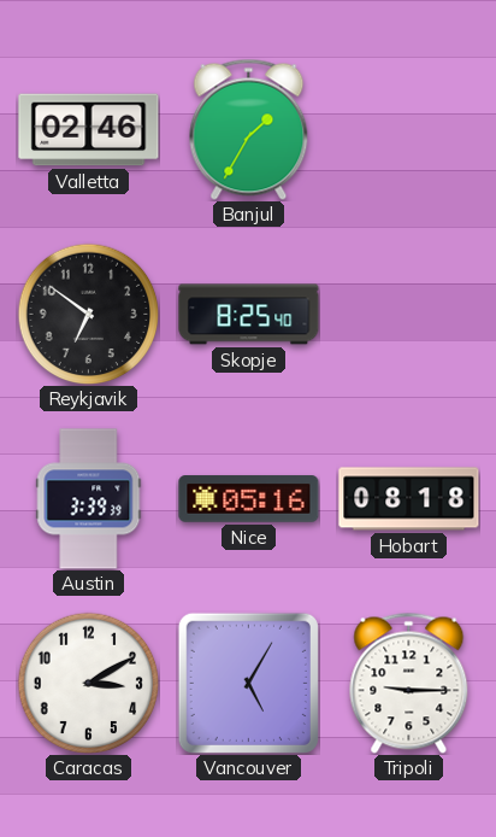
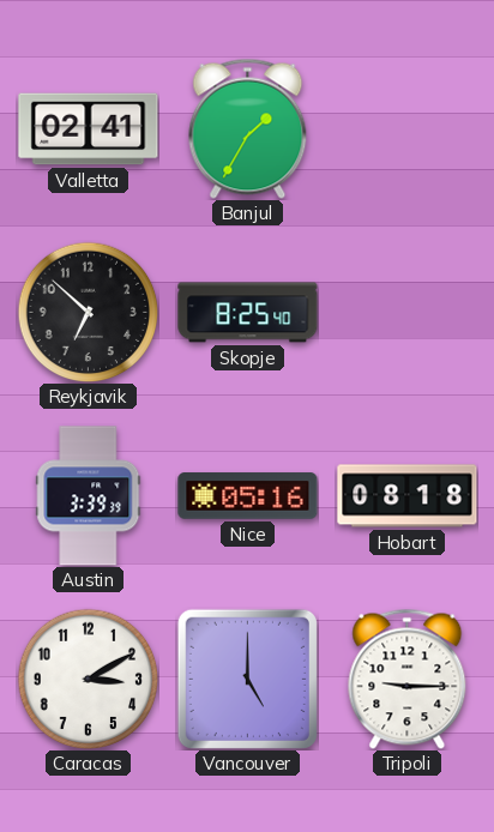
Valletta: 02:46 -> 02:41 (89, 129)
Reykjavik: 6:51 -> 6:52 (88, 312)
Vancouver: 5:05 -> 5:00 (247, 679)
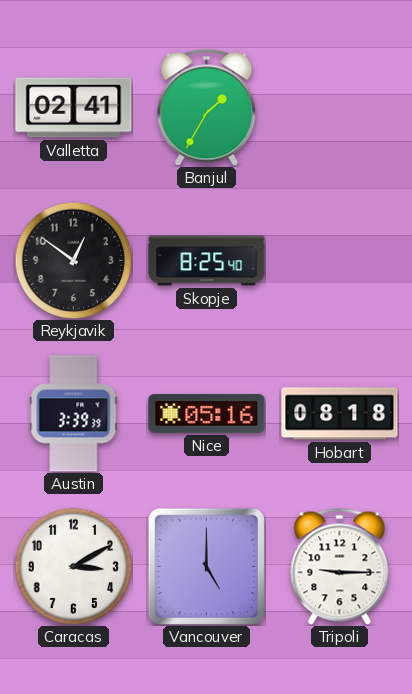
Reykjavik: 6:52 -> 12:51 (73, 260)
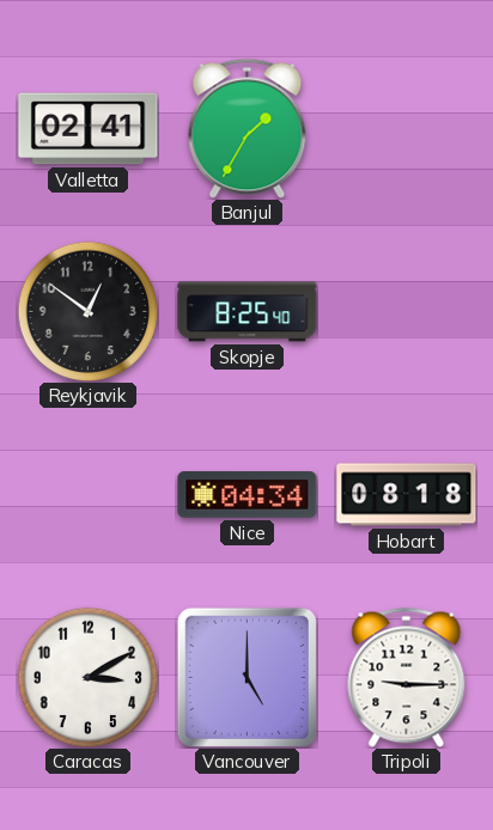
Austin: 3:39 -> none (74, 414)
Nice: 05:16 -> 04:34 (248, 495)
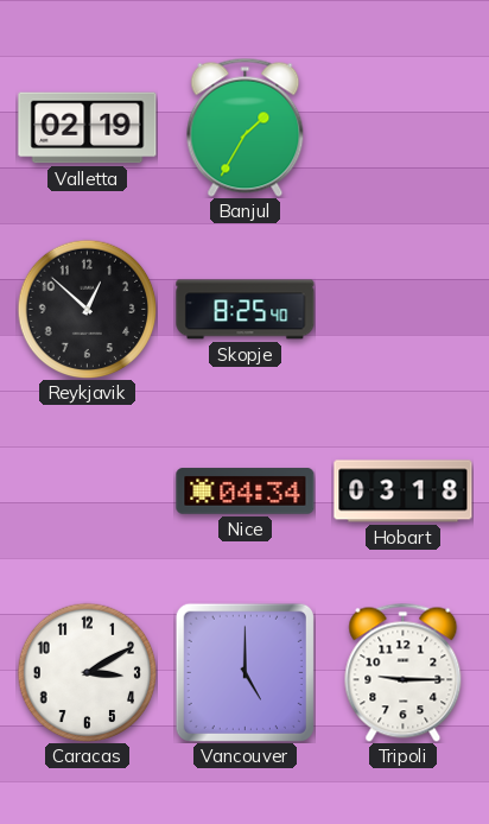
Valletta: 02:41 -> 02:19 (88, 128)
Reykjavik: 12:51 -> 12:52 (87, 309)
Hobart: 08:18 -> 03:18 (404, 492)
